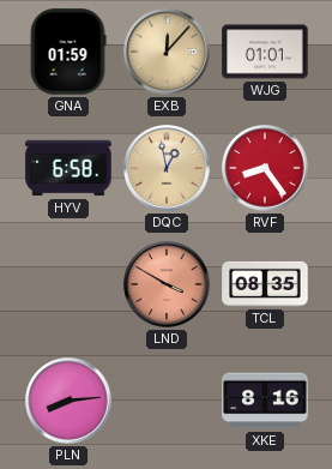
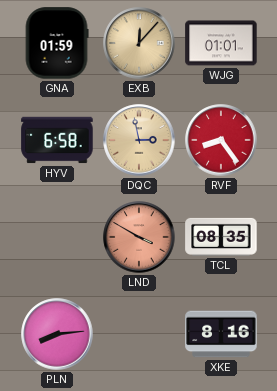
DQC: 12:58 -> 2:58 (139, 140)
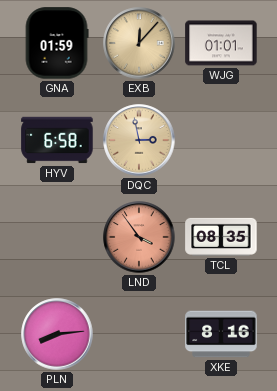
RVF: 8:24 -> none (221, 140)
LND: 3:50 -> 3:54 (139, 237)
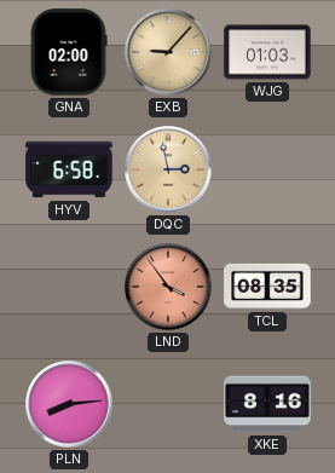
GNA: 01:59 -> 02:00 (69, 52)
EXB: 12:07 -> 9:07 (168, 52)
WJG: 01:01 -> 01:03 (267, 52)
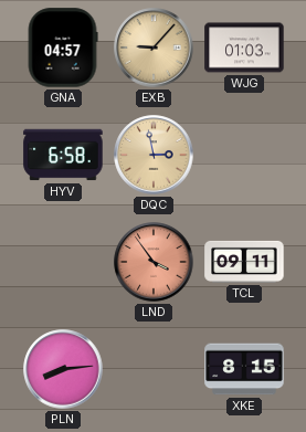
GNA: 02:00 -> 04:57 (63, 48)
TCL: 08:35 -> 09:11 (244, 262)
XKE: 8:16 -> 8:15 (244, 369)
